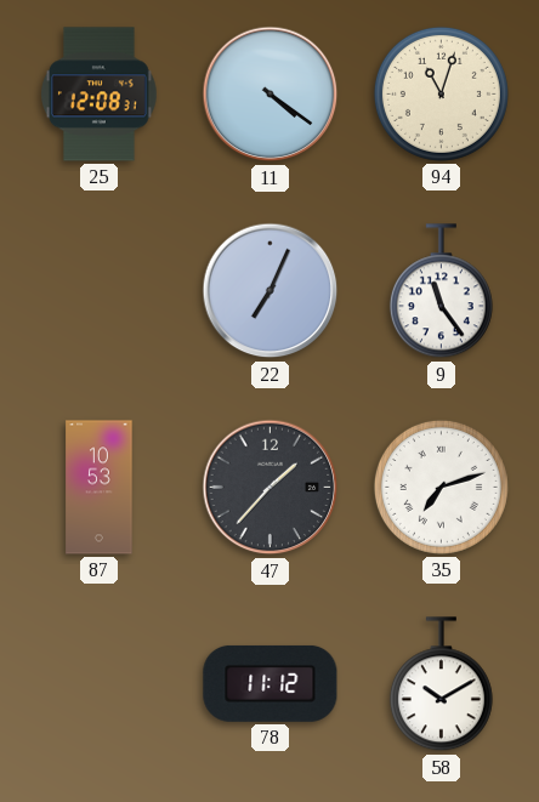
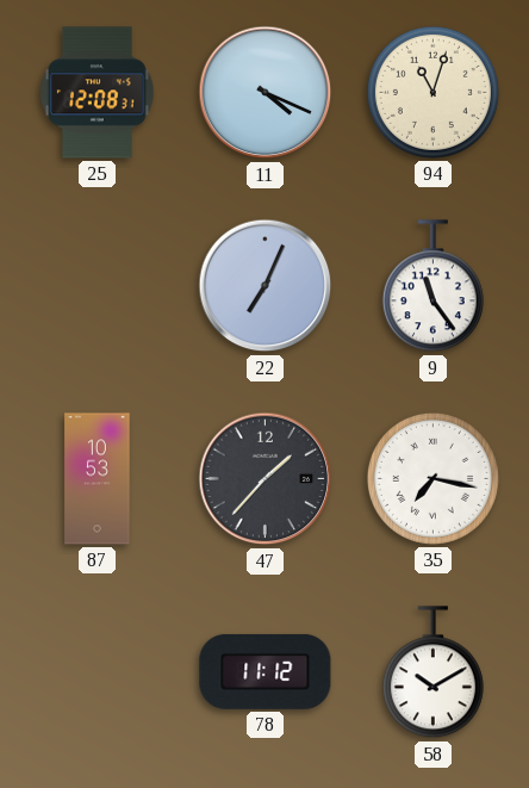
11: 4:21 -> 4:19 (266, 93)
35: 7:12 -> 7:17 (432, 478)
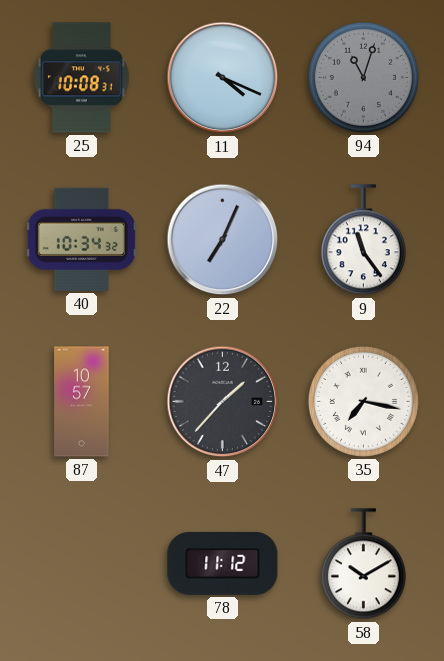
25: 12:08 -> 10:08 (81, 78)
94 dial: cream -> grey (363, 77)
40: none -> 10:34 (81, 239)
87: 10:53 -> 10:57 (82, 402)
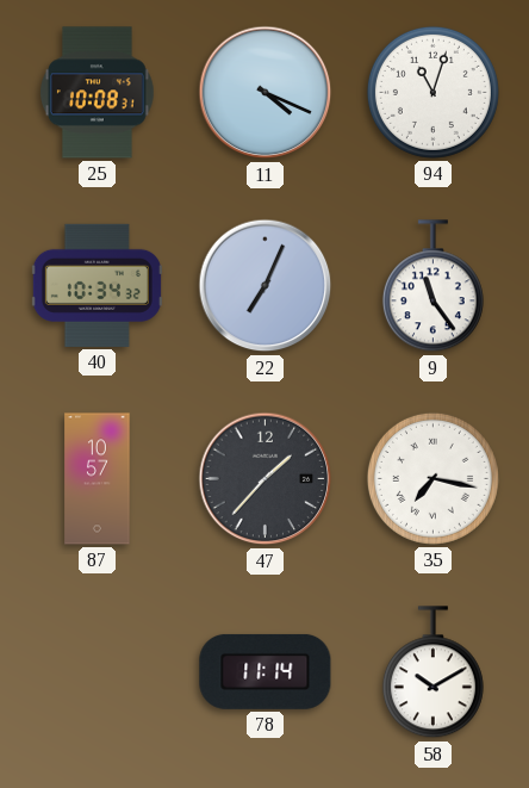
94 dial: grey -> white (432, 92)
78: 11:12 -> 11:14 (266, 671)
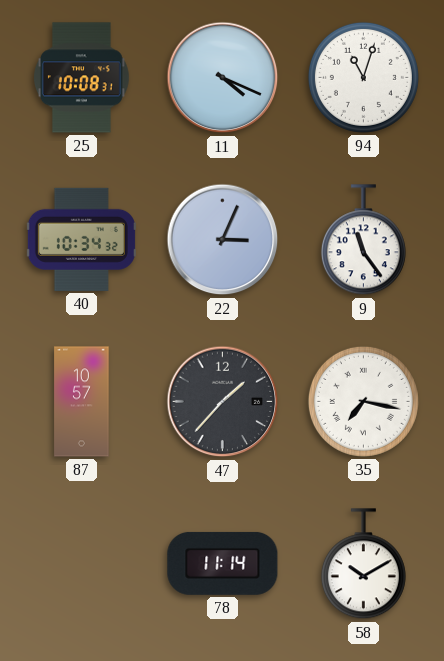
22: 7:04 -> 3:04 (223, 240)
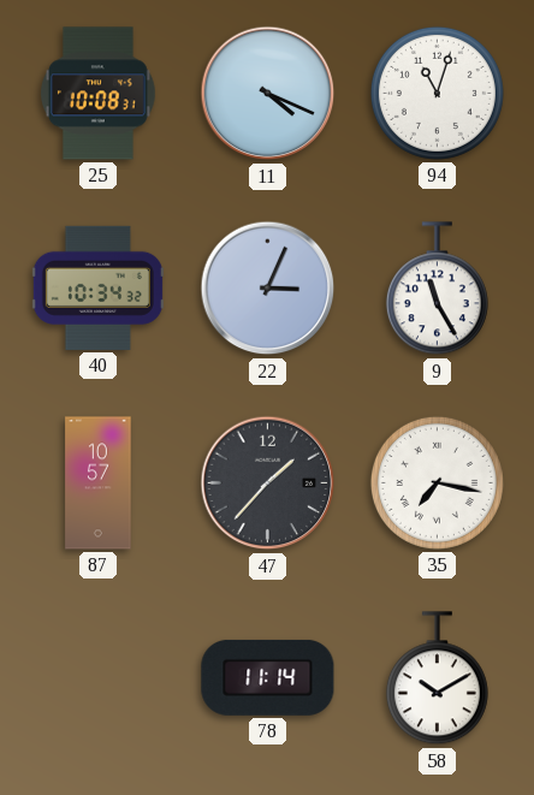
9: 11:24 -> 11:25 (437, 289)
